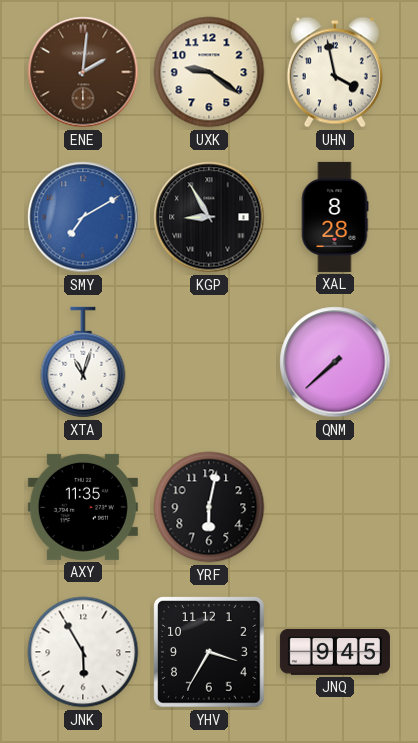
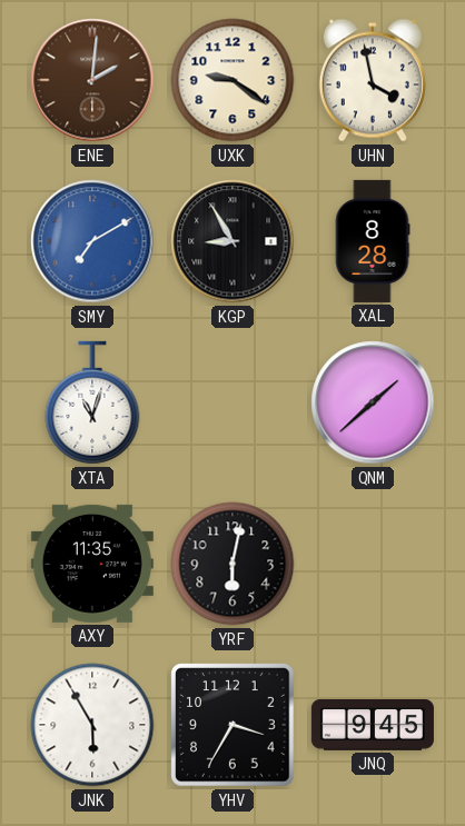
QNM: 7:38 -> 1:38 (373, 402)
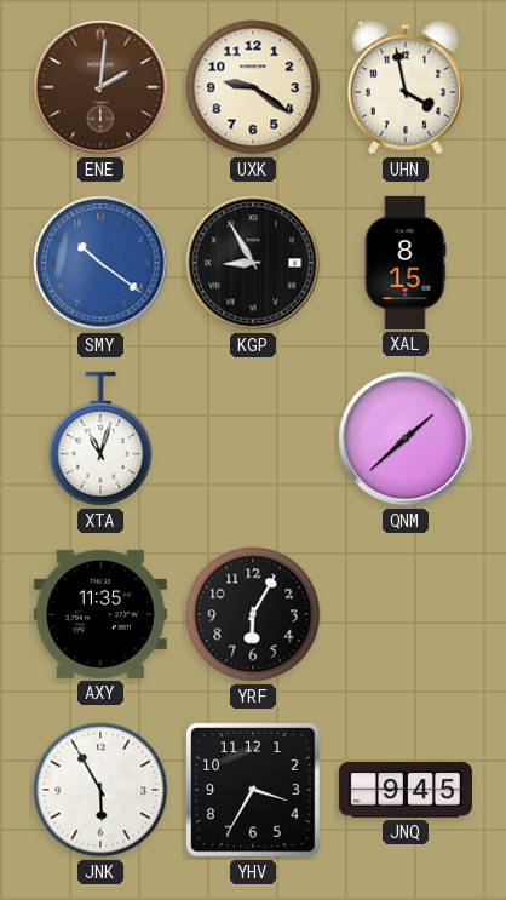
SMY: 7:10 -> 10:21 (100, 263)
XAL: 8:28 -> 8:15 (406, 263)
YRF: 6:02 -> 6:05 (253, 614)
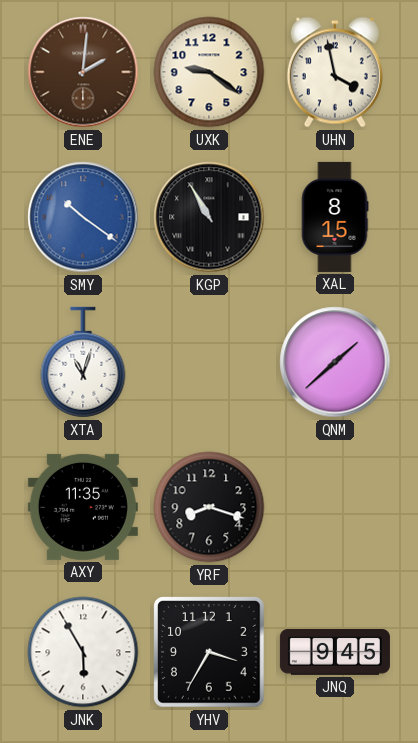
KGP: 8:55 -> 10:55 (209, 217)
YRF: 6:05 -> 8:18 (209, 507)
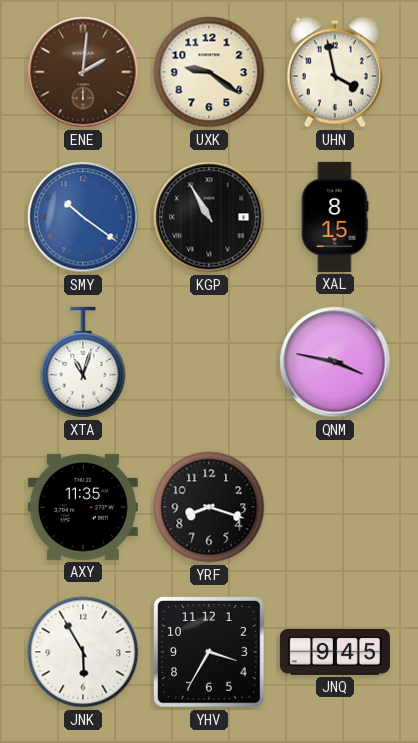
QNM: 1:38 -> 3:47 (335, 362)
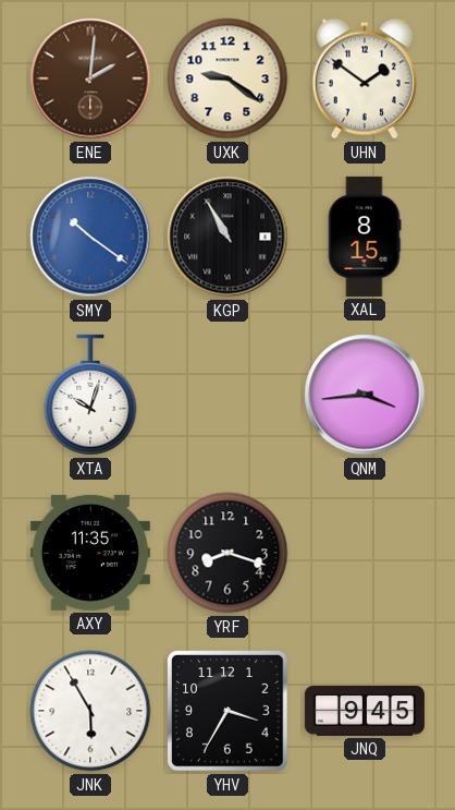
UHN: 3:58 -> 1:51 (365, 78)
XTA: 11:03 -> 10:03 (90, 395)
QNM: 3:47 -> 3:44 (365, 395)
